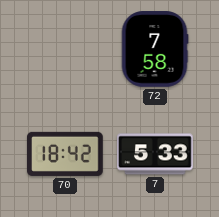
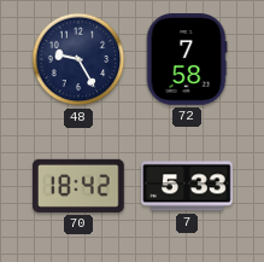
48: none -> 9:25 (78, 59)
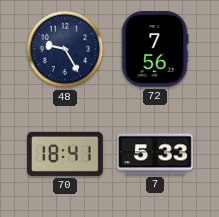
72: 7:58 -> 7:56 (155, 49)
70: 18:42 -> 18:41 (66, 154)
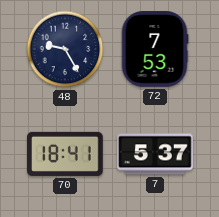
72: 7:56 -> 7:53 (155, 49)
7: 5:33 -> 5:37 (155, 154)
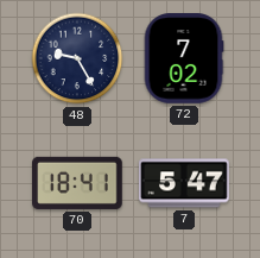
72: 7:53 -> 7:02 (184, 58)
7: 5:37 -> 5:47 (184, 183)
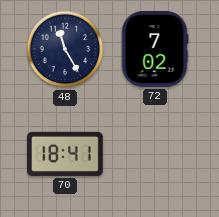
48: 9:25 -> 11:25 (65, 49)
7: 5:47 -> none (184, 183)
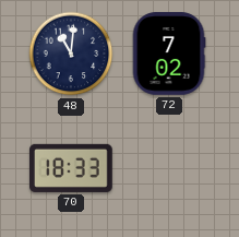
48: 11:25 -> 11:01 (71, 54)
70: 18:41 -> 18:33 (72, 168)
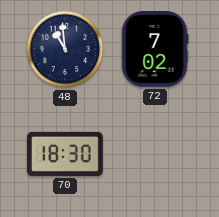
48: 11:01 -> 10:59 (65, 49)
70: 18:33 -> 18:30 (66, 154)
